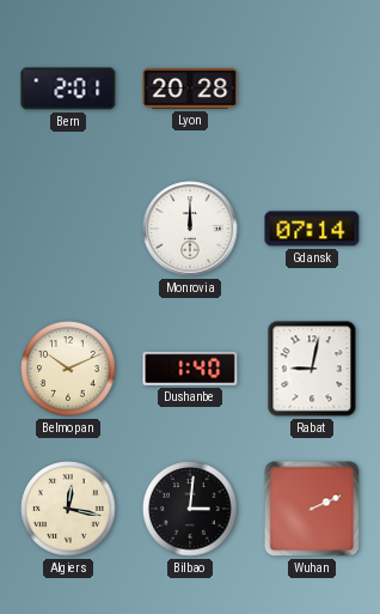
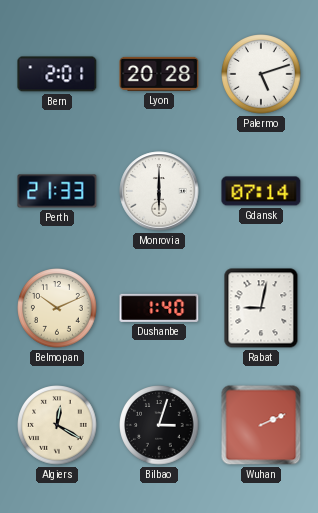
Palermo: none -> 5:12 (261, 74)
Perth: none -> 21:33 (57, 191)
Monrovia: 12:00 -> 6:00 (159, 191)
Algiers: 12:17 -> 12:20 (57, 425)
Bilbao: 3:01 -> 3:03 (159, 425)
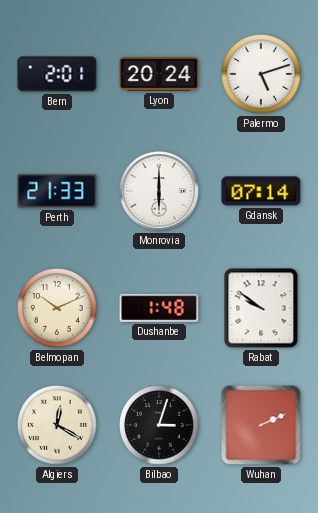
Lyon: 20:28 -> 20:24 (159, 74)
Dushanbe: 1:40 -> 1:48 (159, 308)
Rabat: 9:02 -> 9:51 (261, 308)
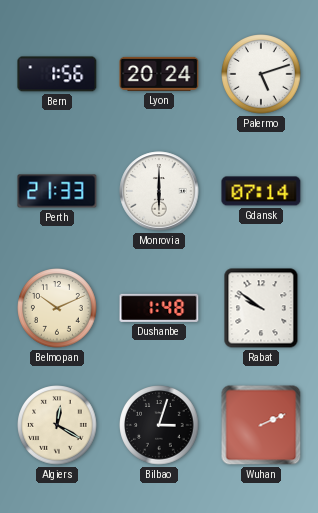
Bern: 2:01 -> 1:56 (57, 74)
